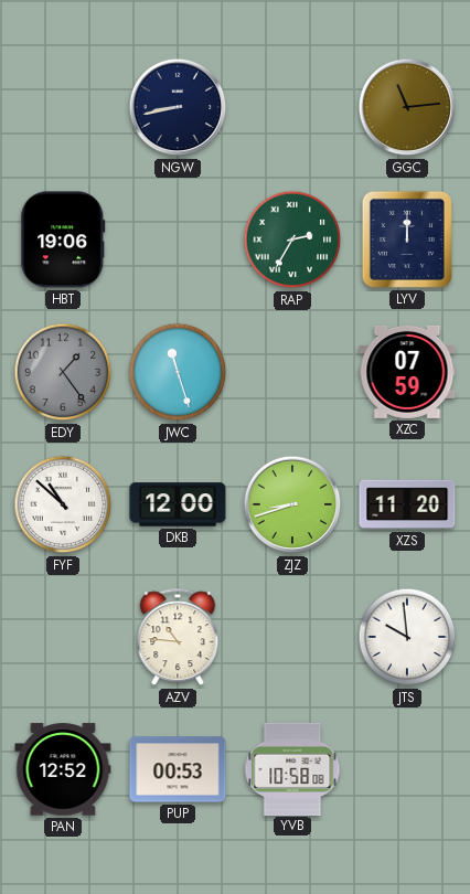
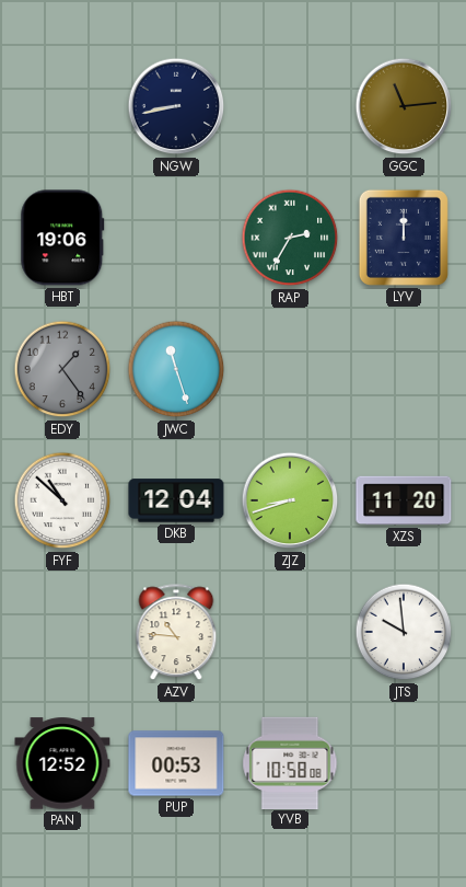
XZC: 07:59 -> none (407, 372)
DKB: 12:00 -> 12:04 (176, 500)
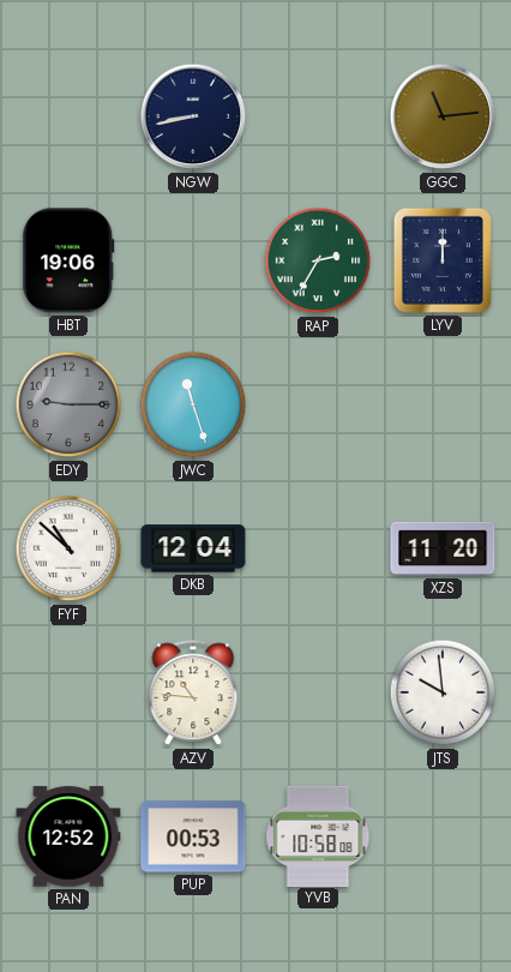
EDY: 1:24 -> 9:15 (68, 404)
ZJZ: 8:42 -> none (290, 500)
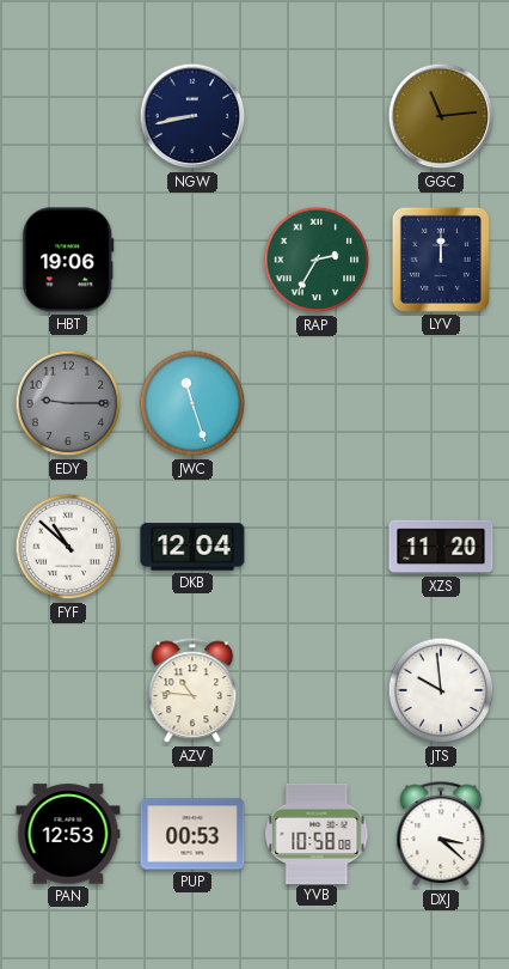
PAN: 12:52 -> 12:53 (68, 834)
DXJ: none -> 3:22 (441, 835)
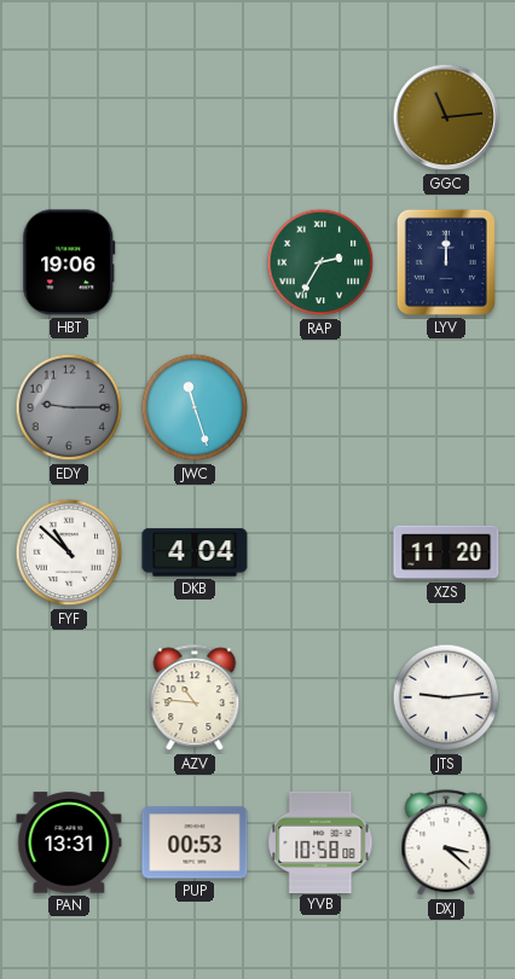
NGW: 8:43 -> none (192, 116)
DKB: 12:04 -> 4:04 (195, 552)
JTS: 9:59 -> 9:14 (446, 697)
PAN: 12:53 -> 13:31 (69, 842)
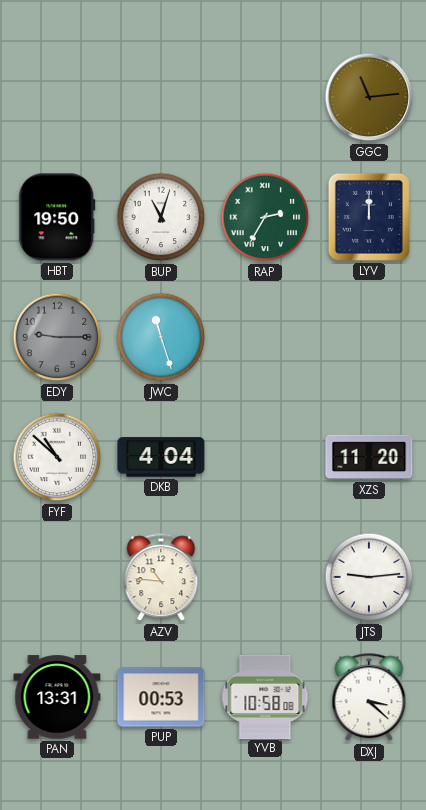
HBT: 19:06 -> 19:50 (57, 217)
BUP: none -> 11:03 (161, 217)
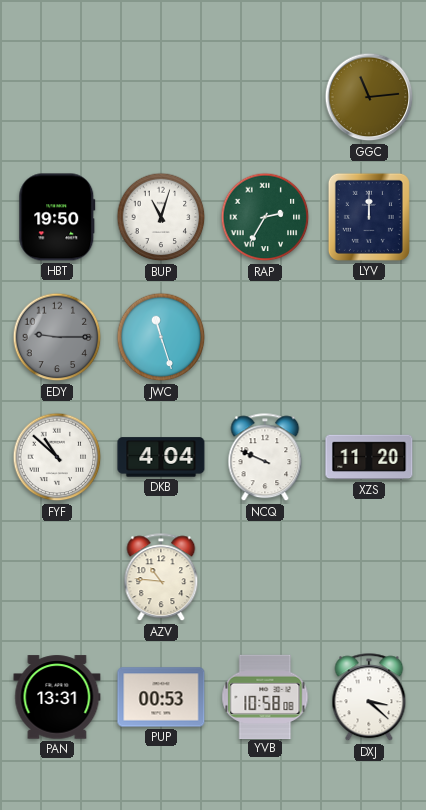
NCQ: none -> 9:49 (265, 458)
JTS: 9:14 -> none (369, 577)
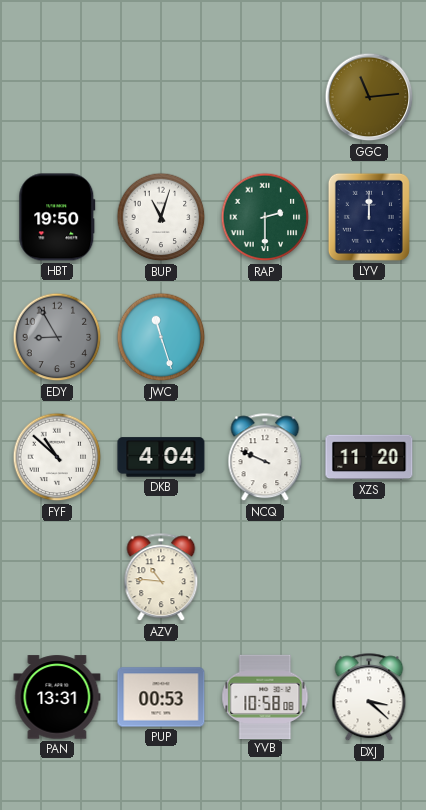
RAP: 2:35 -> 2:30 (265, 217)
EDY: 9:15 -> 8:55 (57, 337)
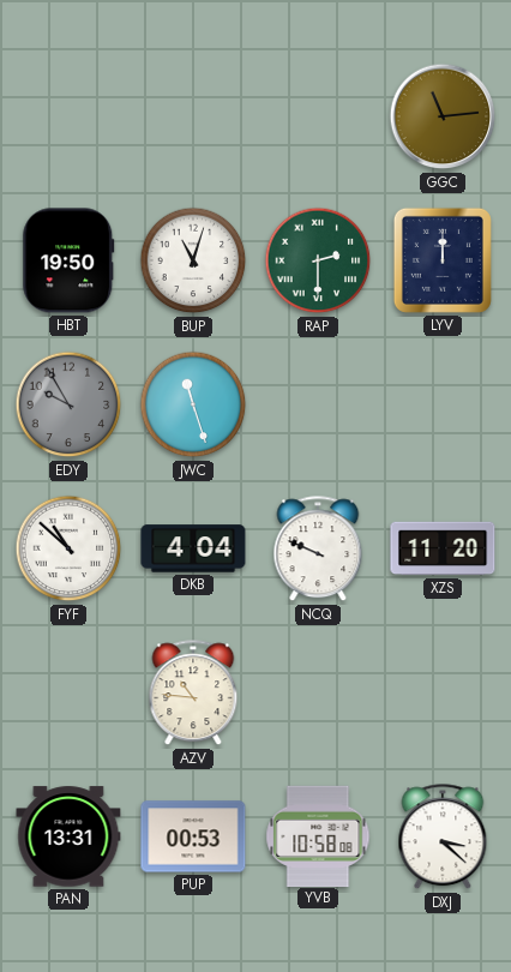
EDY: 8:55 -> 9:55 (68, 404)
